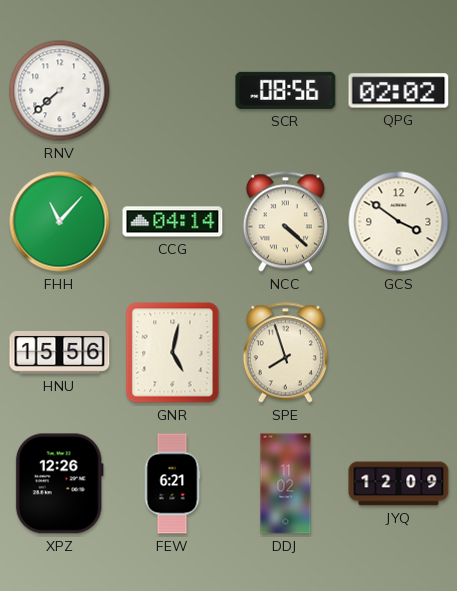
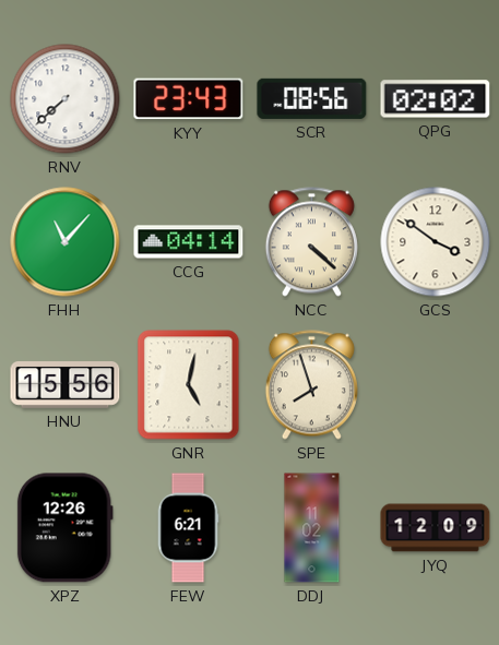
KYY: none -> 23:43 (189, 99)
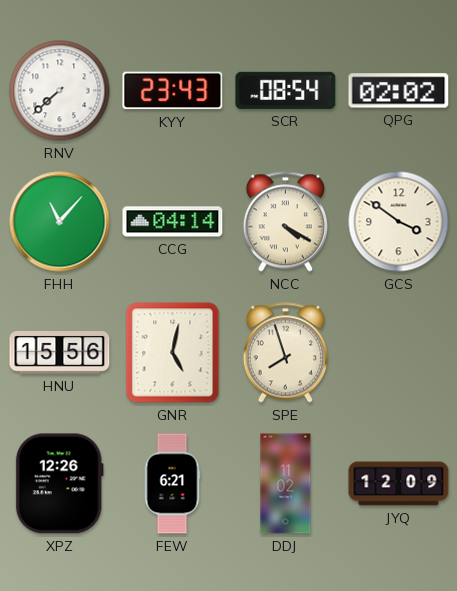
SCR: 08:56 -> 08:54 (286, 90)
NCC: 4:22 -> 4:20 (285, 222)
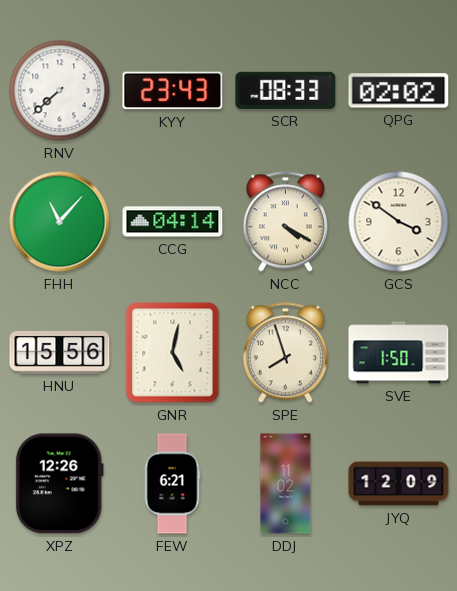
SCR: 08:54 -> 08:33 (286, 90)
SVE: none -> 1:50 (399, 353)
